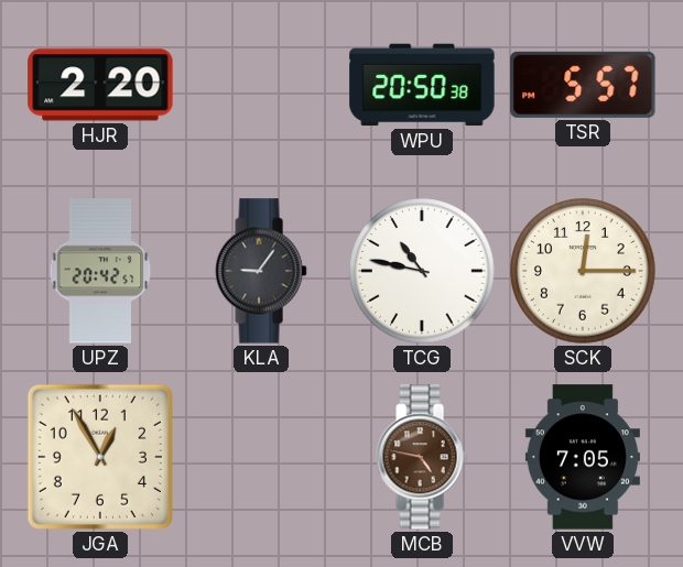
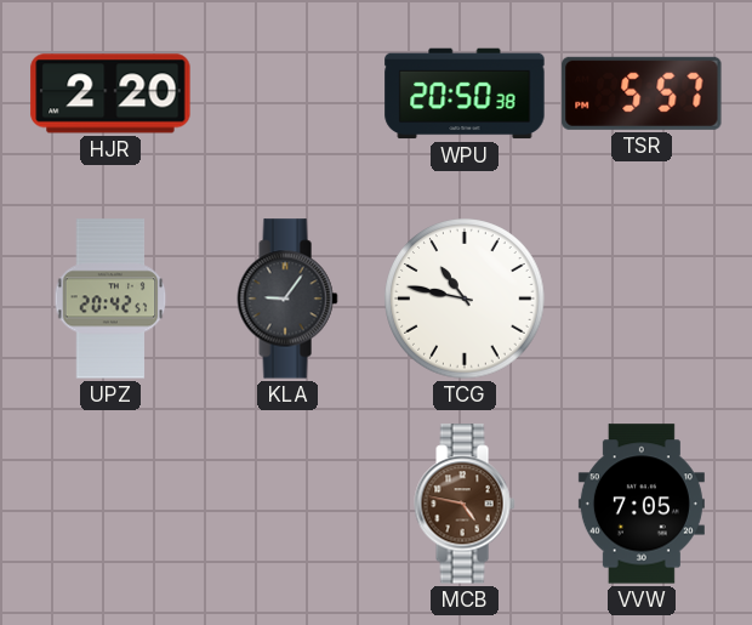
SCK: 12:15 -> none (583, 271)
JGA: 12:55 -> none (100, 457)
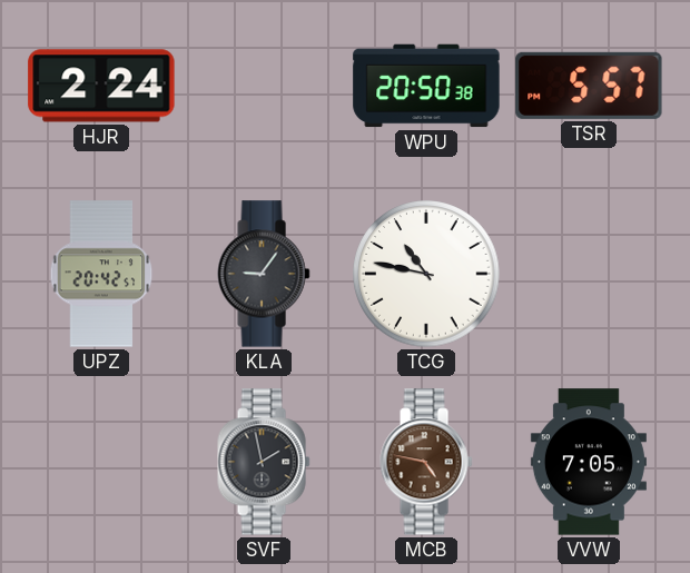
HJR: 2:20 -> 2:24 (101, 86)
SVF: none -> 1:58 (264, 462)
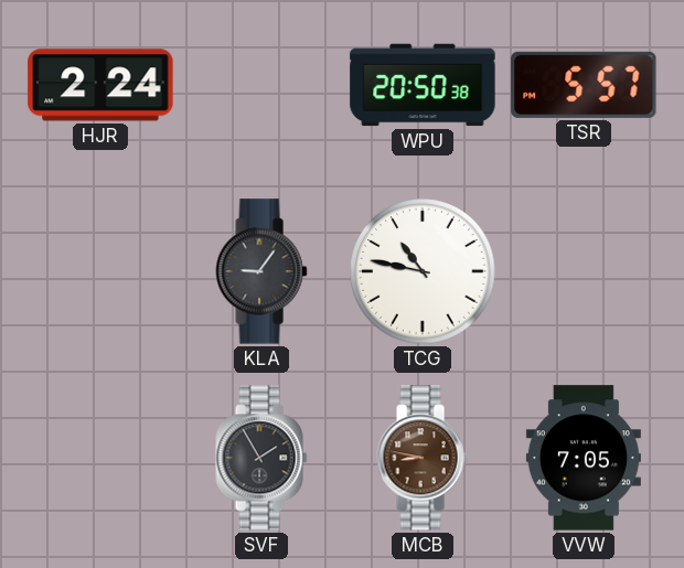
UPZ: 20:42 -> none (101, 274)
SVF: 1:58 -> 1:55 (261, 458)
MCB: 4:47 -> 8:47 (423, 458)
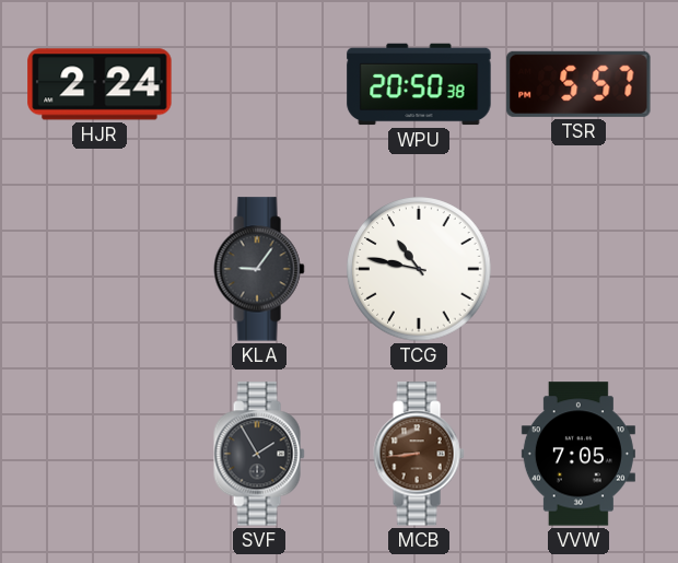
MCB: 8:47 -> 8:44 (419, 454)
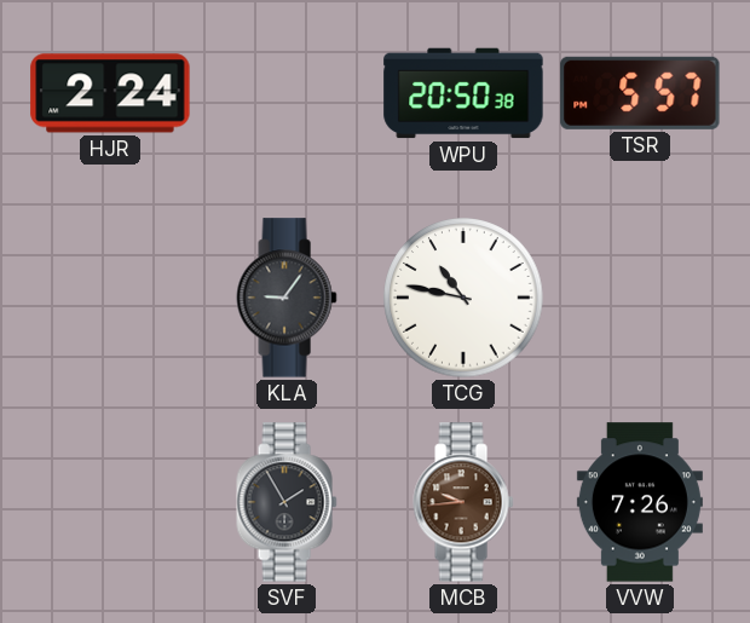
MCB: 8:44 -> 9:44 (463, 502)
VVW: 7:05 -> 7:26 (640, 502)
